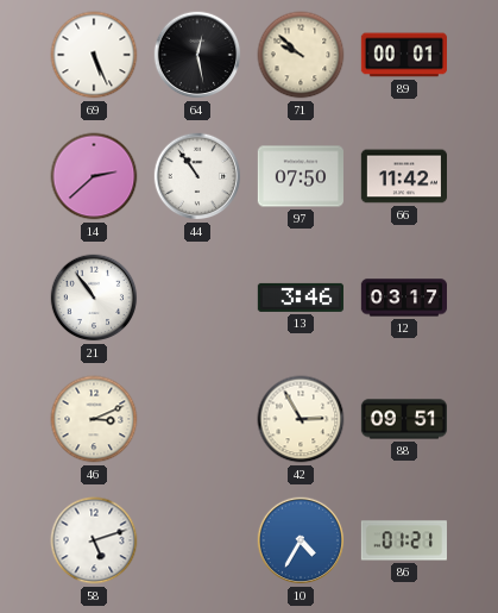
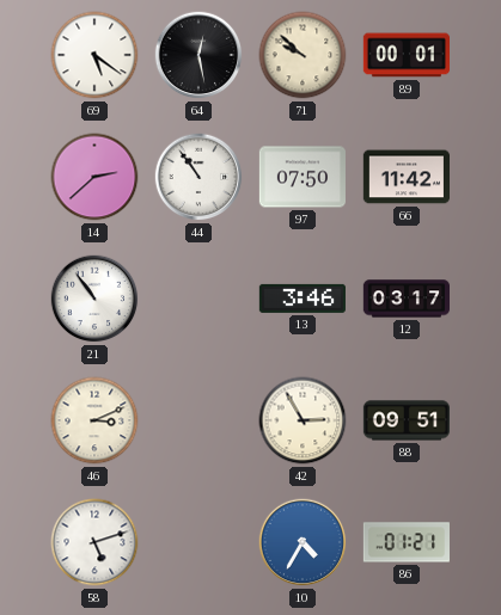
69: 5:26 -> 5:21 (94, 55)
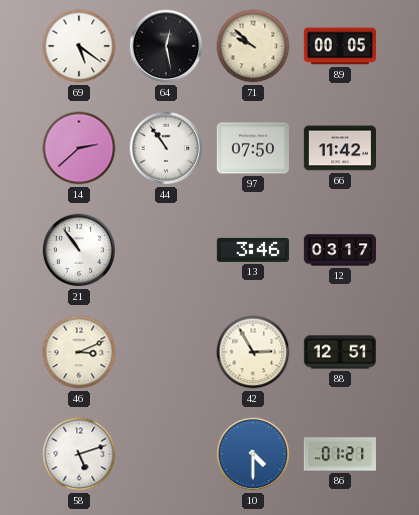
89: 00:01 -> 00:05 (339, 46)
88: 09:51 -> 12:51 (339, 352)
10: 4:35 -> 4:30 (253, 454)
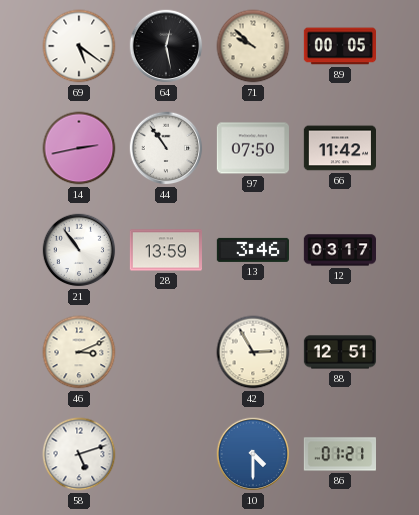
14: 2:38 -> 2:43 (79, 148)
28: none -> 13:59 (165, 250)
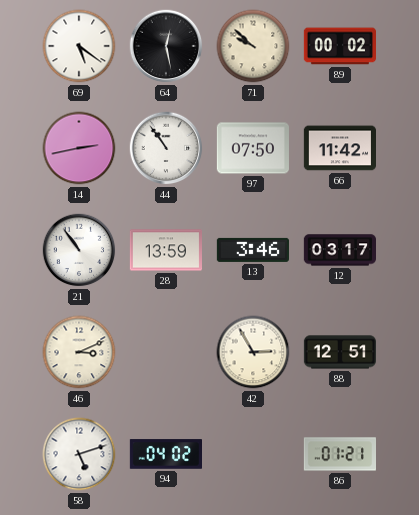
89: 00:05 -> 00:02 (339, 46)
94: none -> 04:02 (165, 454)
10: 4:30 -> none (253, 454)
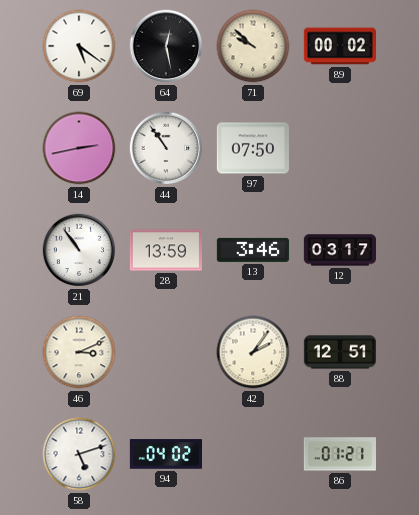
66: 11:42 -> none (339, 148)
42: 2:55 -> 2:06 (253, 352)
